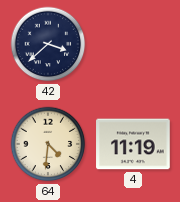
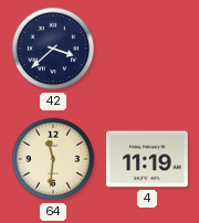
64: 4:31 -> 11:31 (53, 159)
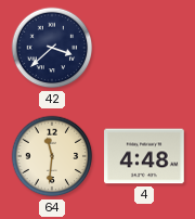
4: 11:19 -> 4:48 (144, 156)
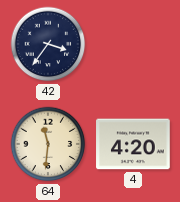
42: 3:38 -> 3:36 (48, 44)
4: 4:48 -> 4:20 (133, 144)
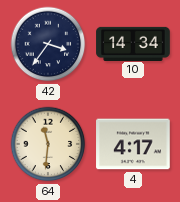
10: none -> 14:34 (133, 43)
4: 4:20 -> 4:17 (133, 144)
